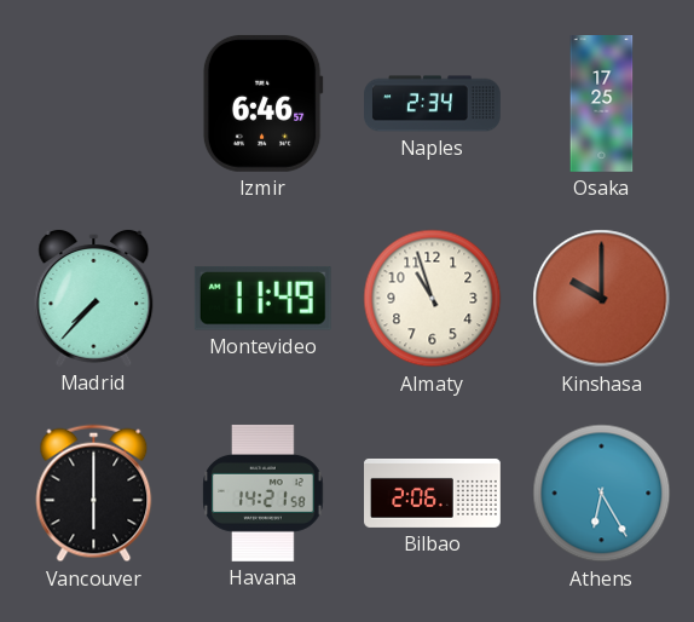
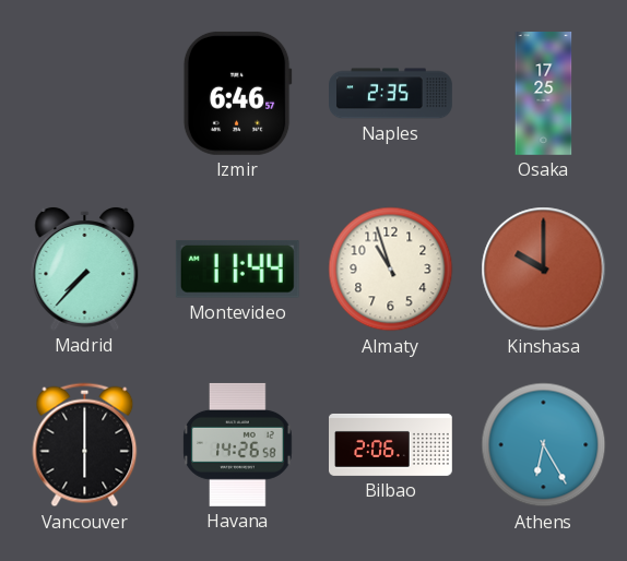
Naples: 2:34 -> 2:35 (391, 94)
Montevideo: 11:49 -> 11:44 (237, 268)
Havana: 14:21 -> 14:26 (238, 444)
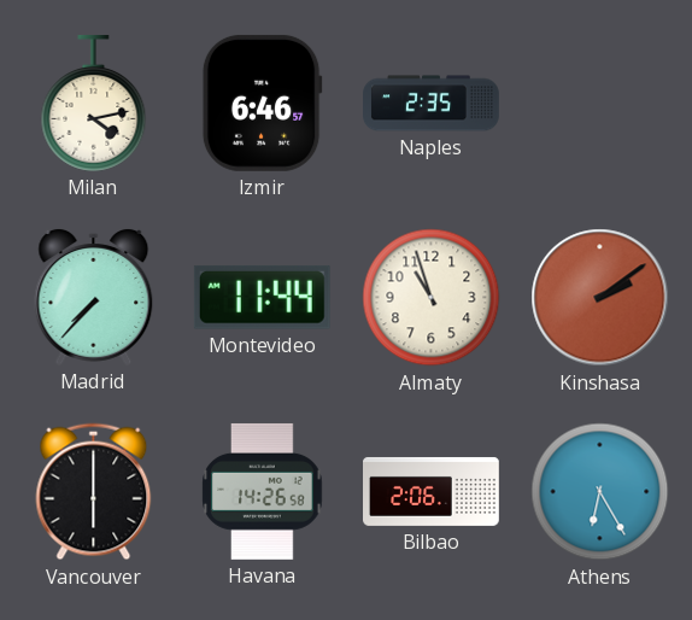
Milan: none -> 4:13 (94, 103)
Osaka: 17:25 -> none (544, 94)
Kinshasa: 10:00 -> 2:09 (600, 298)
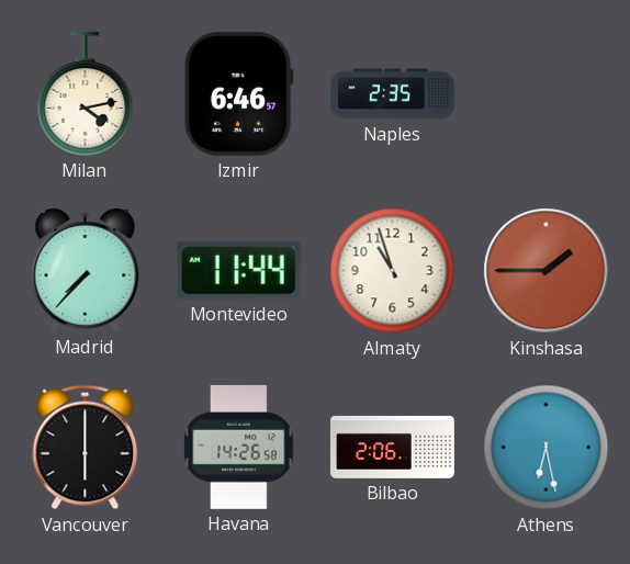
Kinshasa: 2:09 -> 1:45 (547, 271)
Athens: 6:25 -> 6:28 (547, 448)
